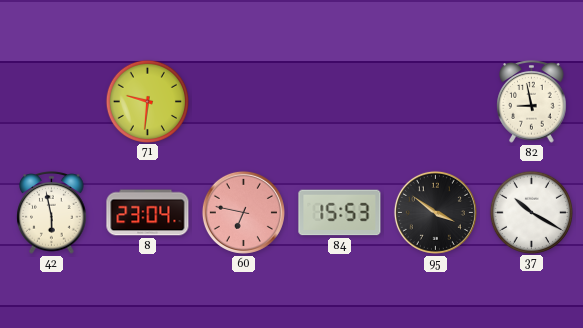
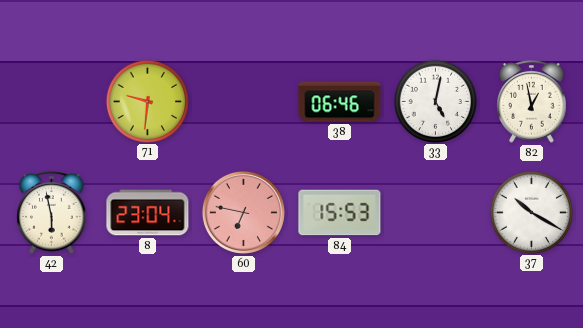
38: none -> 06:46 (340, 102)
33: none -> 5:02 (435, 101)
82: 8:58 -> 12:58 (532, 102)
95: 3:51 -> none (435, 212)
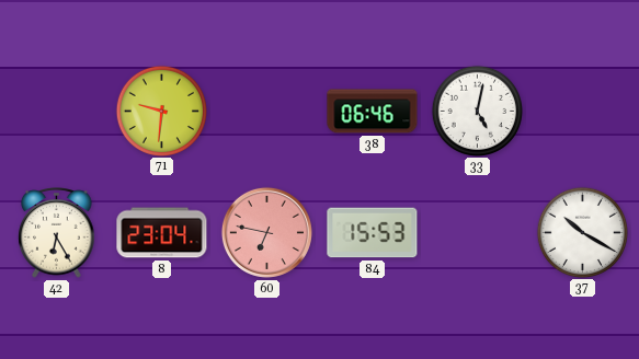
82: 12:58 -> none (532, 102)
42: 5:58 -> 6:25 (57, 233)
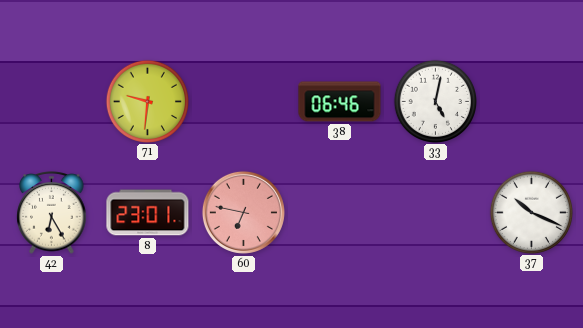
8: 23:04 -> 23:01 (148, 213)
84: 15:53 -> none (373, 233)
37: 10:20 -> 10:19 (531, 212)
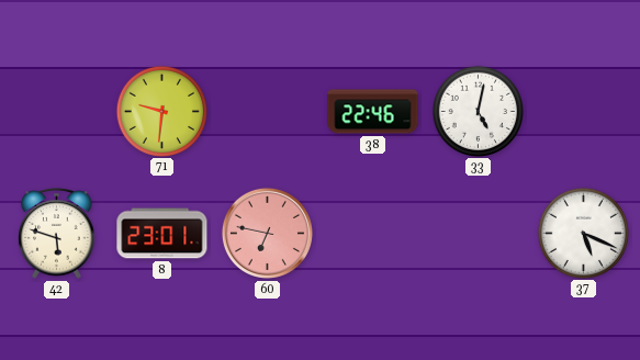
38: 06:46 -> 22:46 (373, 112)
42: 6:25 -> 5:48 (57, 234)
37: 10:19 -> 5:19 (583, 233)
